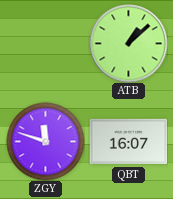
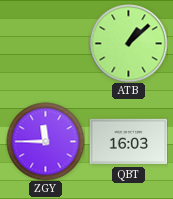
ZGY: 11:48 -> 11:45 (45, 141)
QBT: 16:07 -> 16:03 (128, 142)
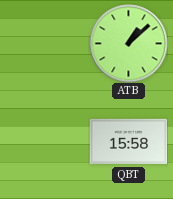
ZGY: 11:45 -> none (45, 141)
QBT: 16:03 -> 15:58 (128, 142)
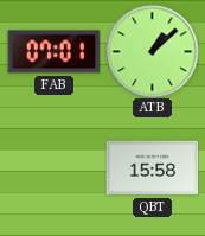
FAB: none -> 07:01 (53, 52)
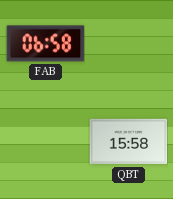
FAB: 07:01 -> 06:58 (45, 44)
ATB: 1:08 -> none (152, 51)
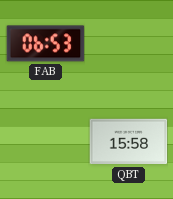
FAB: 06:58 -> 06:53 (45, 44)
